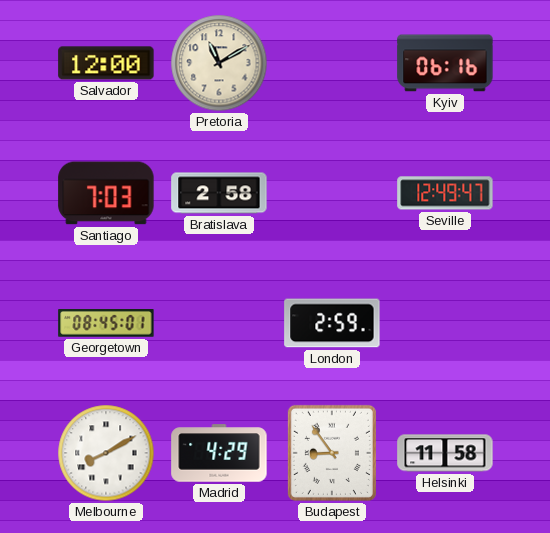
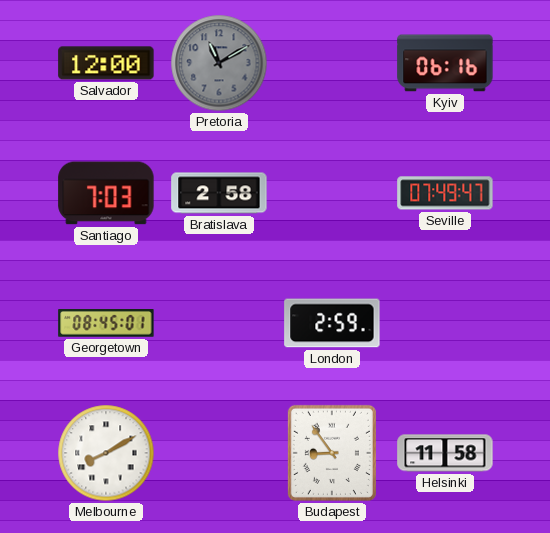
Pretoria dial: cream -> grey (219, 63)
Seville: 12:49 -> 07:49 (445, 193)
Madrid: 4:29 -> none (219, 453)
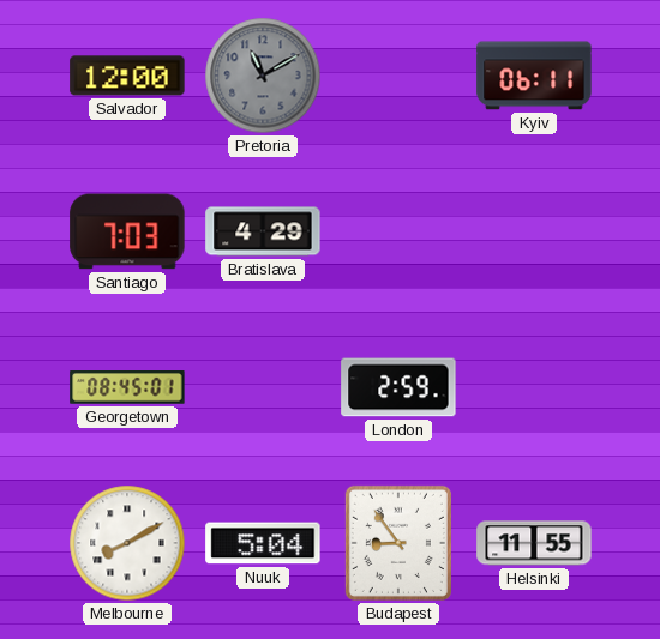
Kyiv: 06:16 -> 06:11 (534, 76)
Bratislava: 2:58 -> 4:29 (263, 231)
Seville: 07:49 -> none (445, 193)
Nuuk: none -> 5:04 (263, 543)
Helsinki: 11:58 -> 11:55 (534, 543)
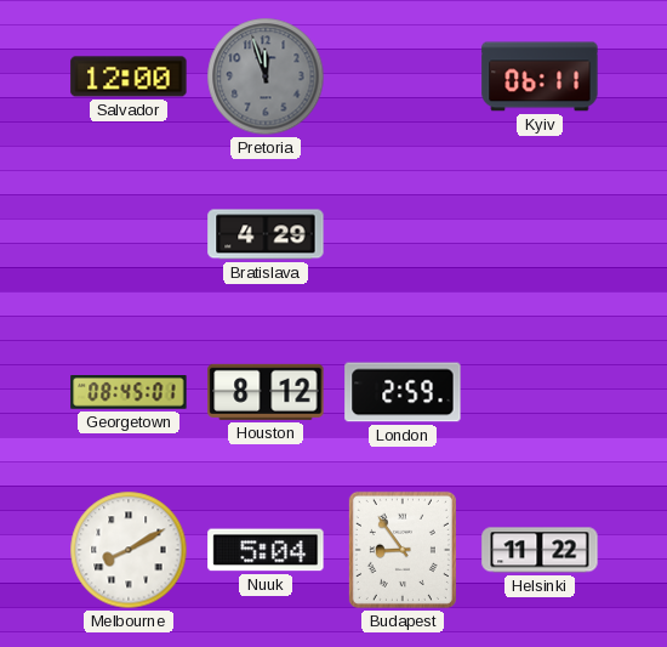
Pretoria: 11:10 -> 11:57 (266, 76)
Santiago: 7:03 -> none (127, 231)
Houston: none -> 8:12 (266, 392)
Helsinki: 11:55 -> 11:22 (540, 550)
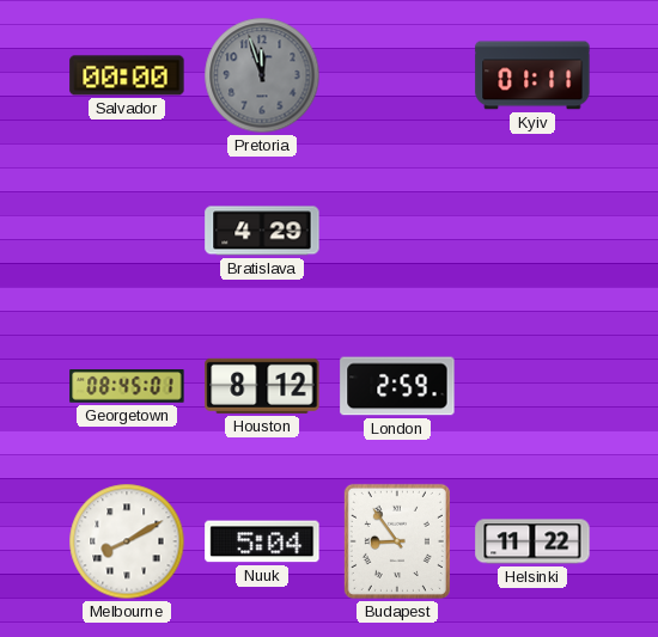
Salvador: 12:00 -> 00:00 (127, 75)
Kyiv: 06:11 -> 01:11 (532, 75)
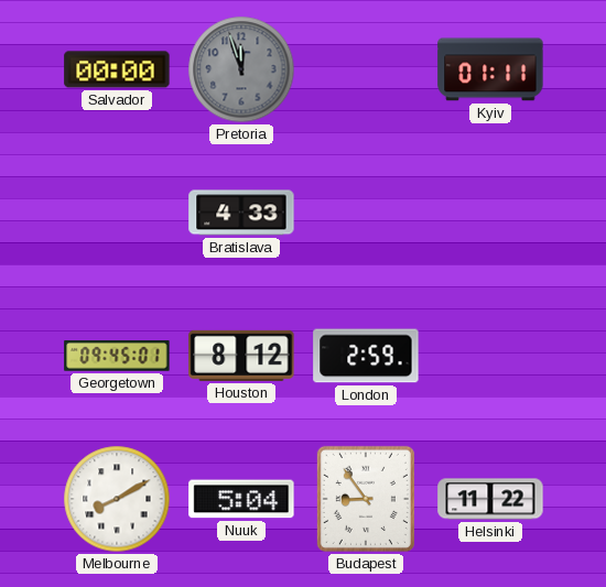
Bratislava: 4:29 -> 4:33 (241, 213)
Georgetown: 08:45 -> 09:45 (117, 356)
